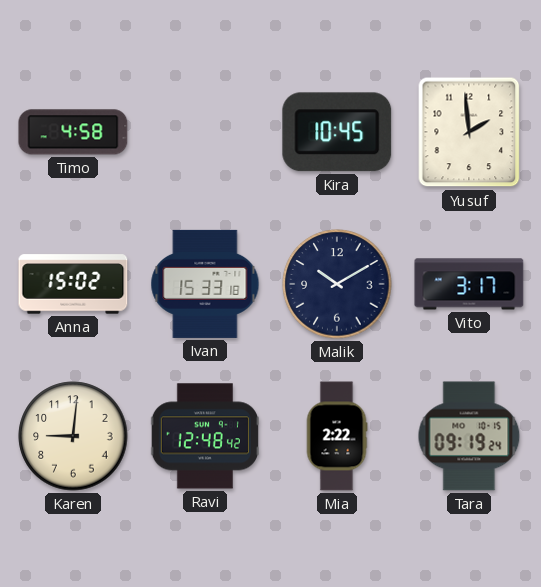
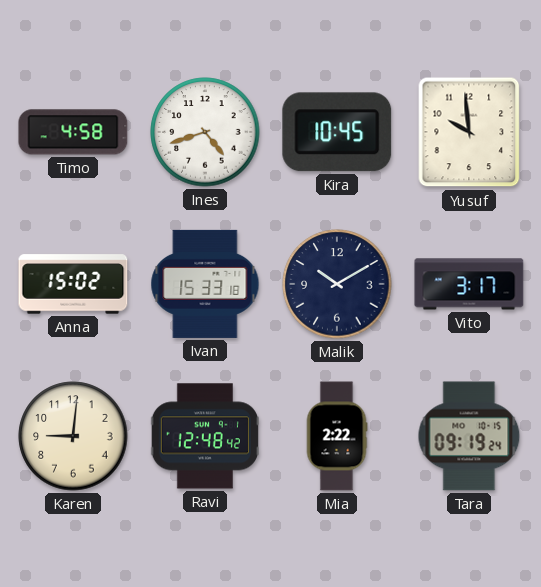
Ines: none -> 4:42 (205, 132)
Yusuf: 1:59 -> 9:59 (469, 132)
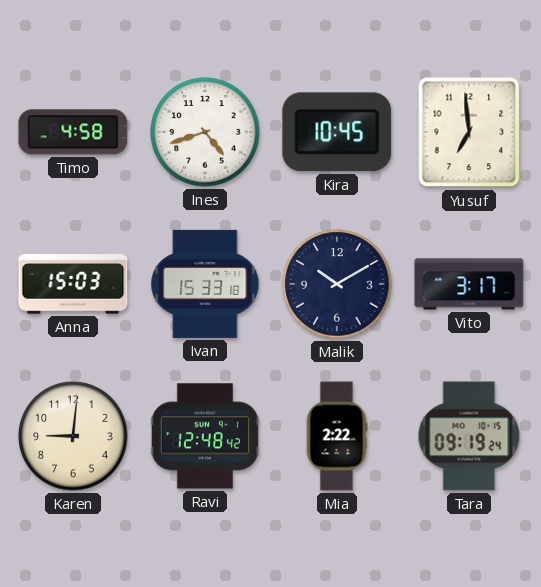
Yusuf: 9:59 -> 6:59 (469, 132)
Anna: 15:02 -> 15:03 (73, 284)
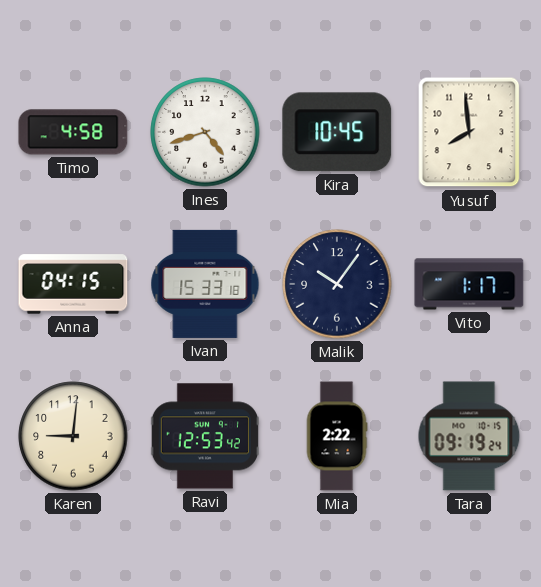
Yusuf: 6:59 -> 7:59 (469, 132)
Anna: 15:03 -> 04:15 (73, 284)
Malik: 10:10 -> 10:06 (337, 284)
Vito: 3:17 -> 1:17 (469, 284)
Ravi: 12:48 -> 12:53 (205, 436)
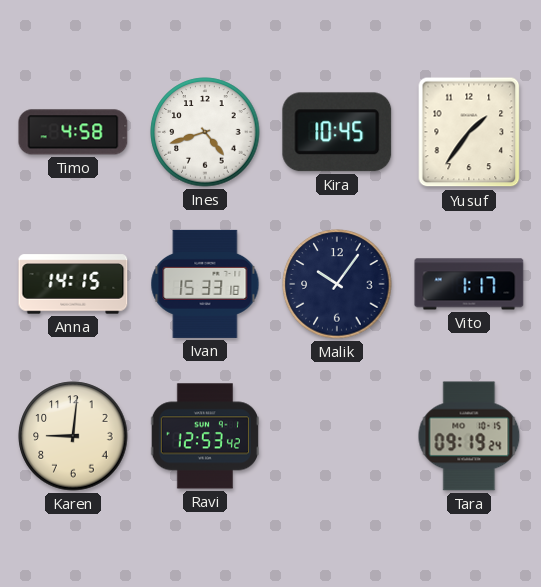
Yusuf: 7:59 -> 1:36 (469, 132)
Anna: 04:15 -> 14:15 (73, 284)
Mia: 2:22 -> none (337, 436)
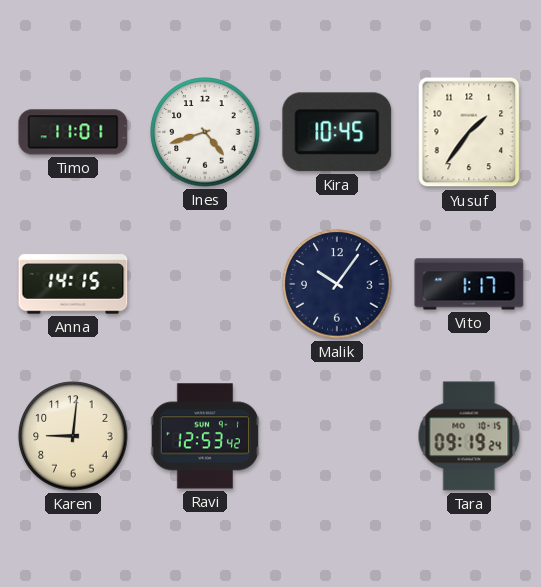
Timo: 4:58 -> 11:01 (73, 132)
Ivan: 15:33 -> none (205, 284)
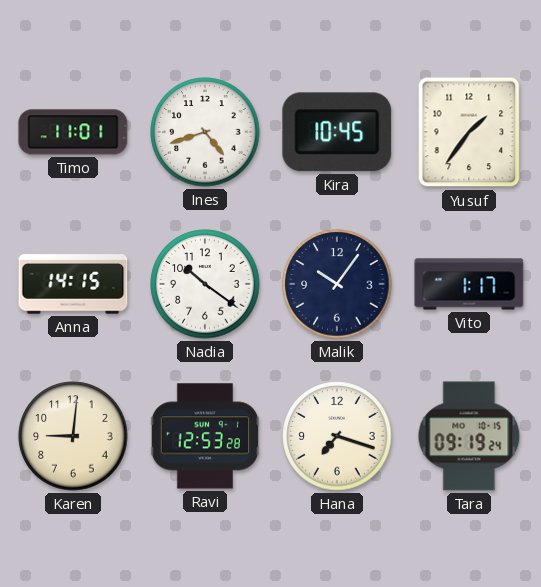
Nadia: none -> 10:21 (205, 284)
Ravi: 12:53:42 -> 12:53:28 (205, 436)
Hana: none -> 7:18 (337, 436)
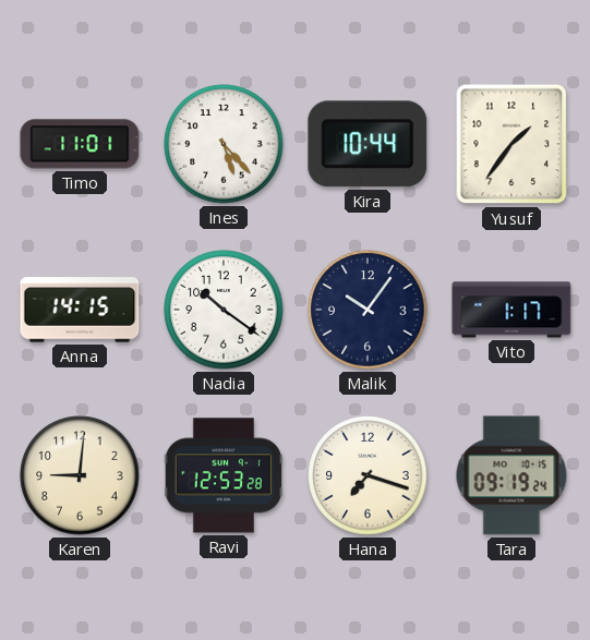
Ines: 4:42 -> 5:23 (224, 144)
Kira: 10:45 -> 10:44 (368, 144)
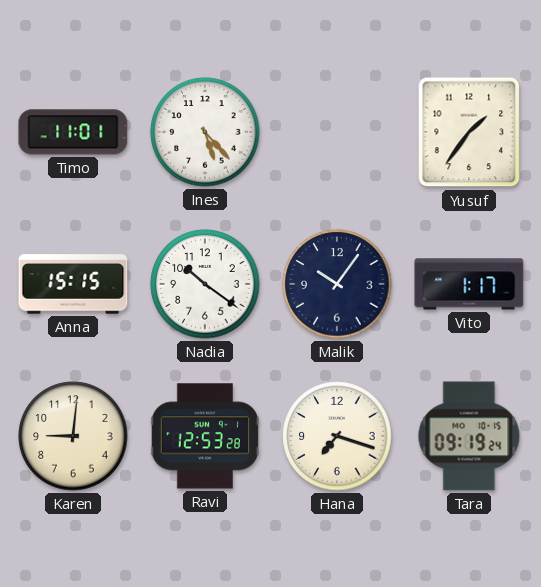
Kira: 10:44 -> none (368, 144)
Anna: 14:15 -> 15:15 (73, 284)
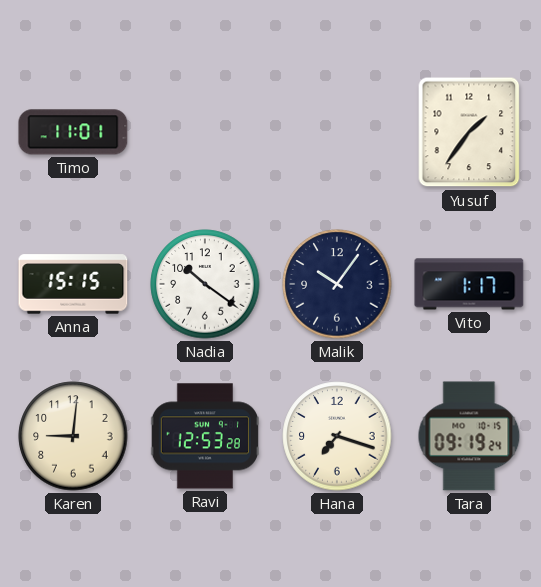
Ines: 5:23 -> none (205, 132)
